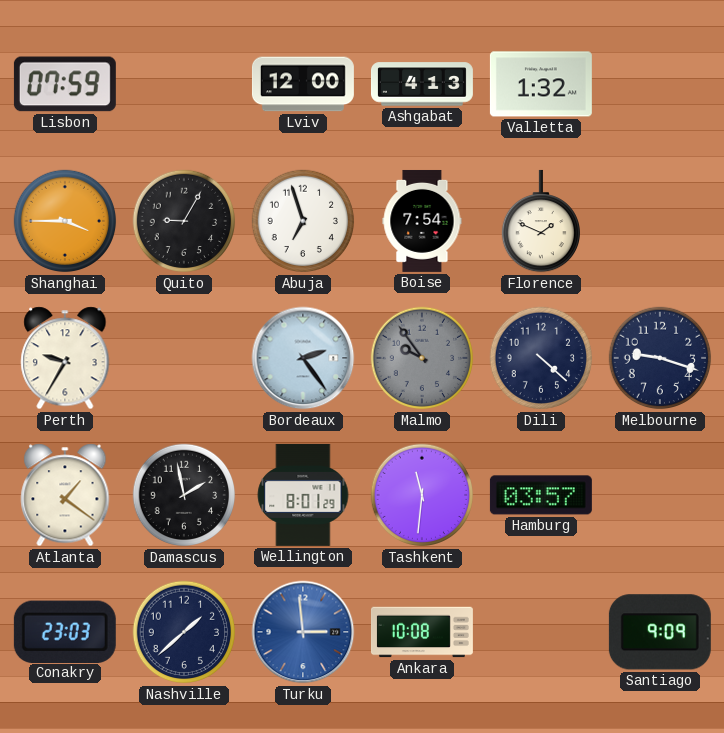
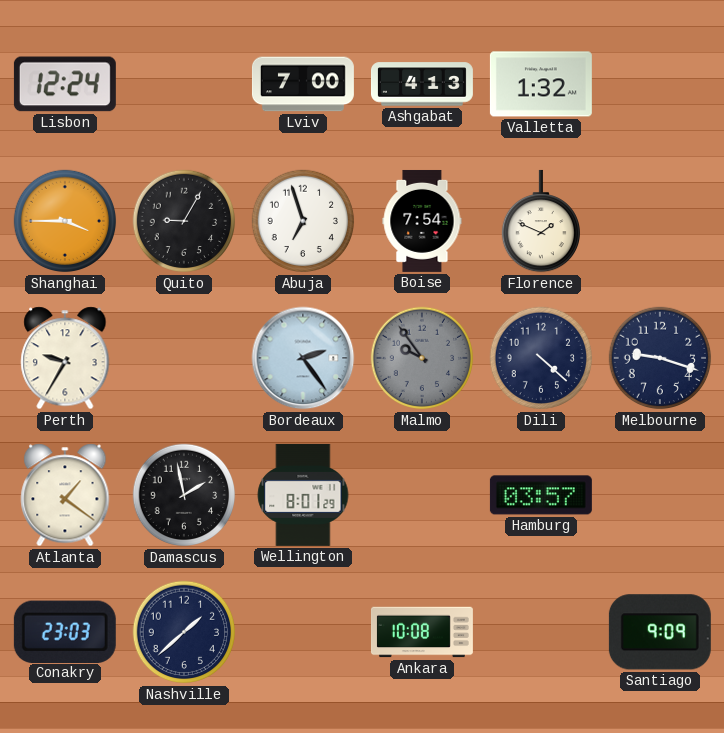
Lisbon: 07:59 -> 12:24 (65, 84)
Lviv: 12:00 -> 7:00 (303, 84)
Tashkent: 11:31 -> none (422, 495)
Turku: 2:59 -> none (303, 632)
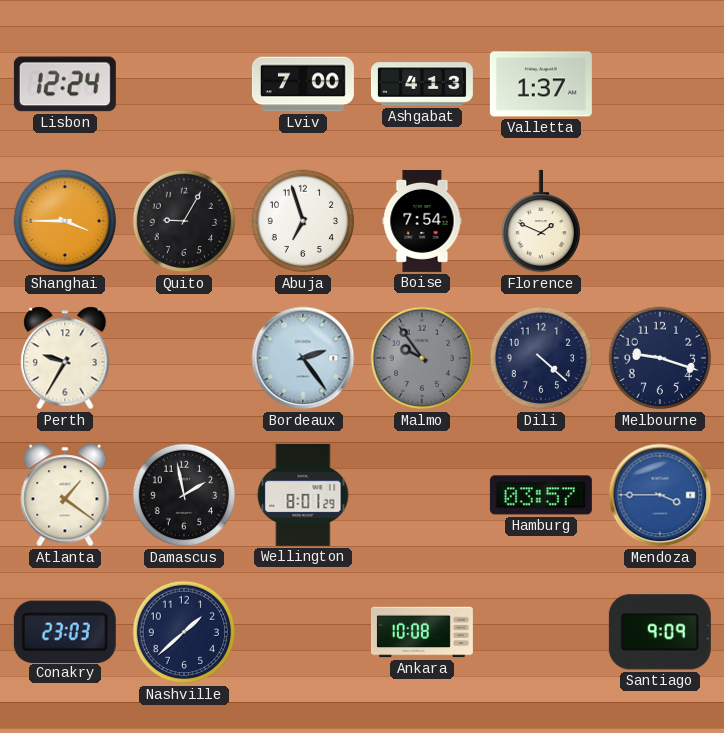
Valletta: 1:32 -> 1:37 (541, 84)
Mendoza: none -> 3:45 (660, 495)
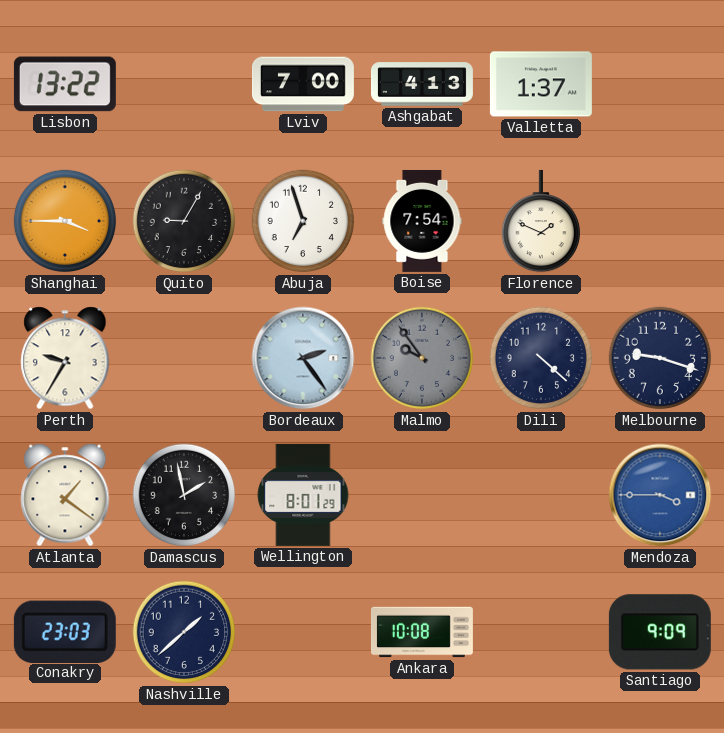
Lisbon: 12:24 -> 13:22 (65, 84)
Hamburg: 03:57 -> none (541, 495)
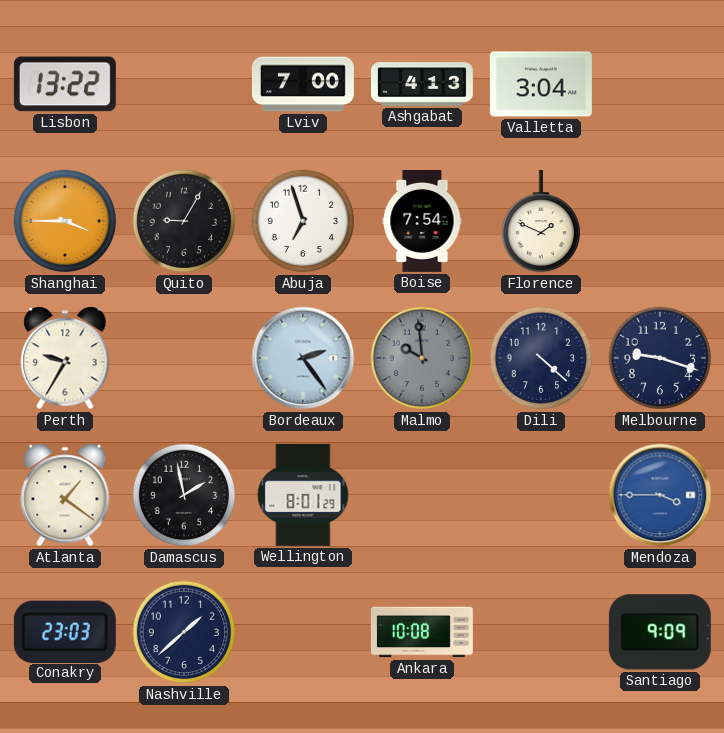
Valletta: 1:37 -> 3:04 (541, 84)
Malmo: 9:54 -> 9:59 (422, 358)
